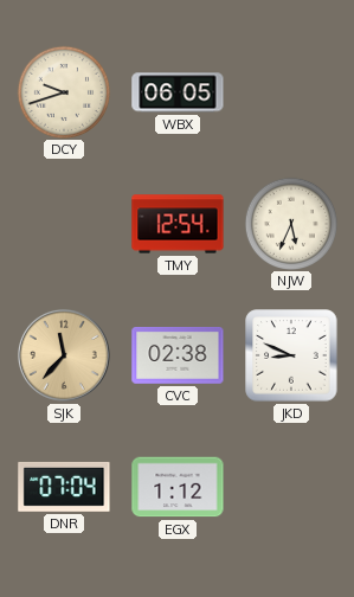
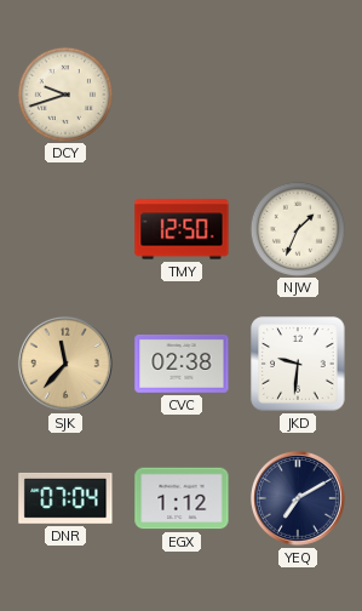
WBX: 06:05 -> none (178, 92)
TMY: 12:54 -> 12:50 (182, 229)
NJW: 5:34 -> 1:34 (297, 228)
JKD: 8:49 -> 9:31 (298, 364)
YEQ: none -> 7:10 (298, 498)
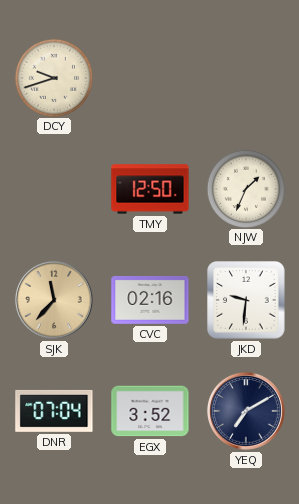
CVC: 02:38 -> 02:16 (150, 301)
EGX: 1:12 -> 3:52 (150, 411)
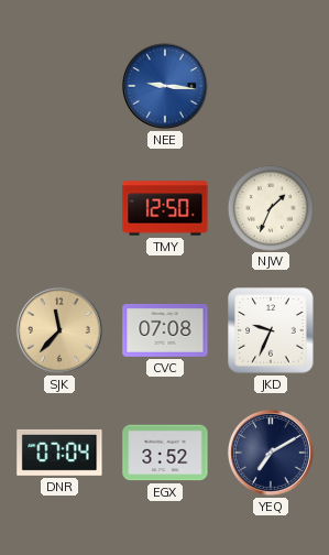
DCY: 9:42 -> none (53, 77)
NEE: none -> 9:16 (165, 86)
CVC: 02:16 -> 07:08 (165, 331)
JKD: 9:31 -> 9:34 (271, 330)
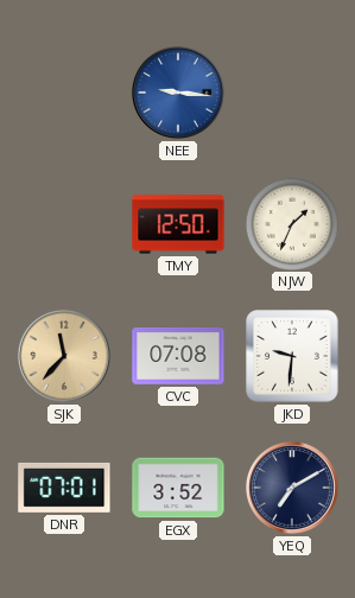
JKD: 9:34 -> 9:31 (292, 356)
DNR: 07:04 -> 07:01 (64, 488)
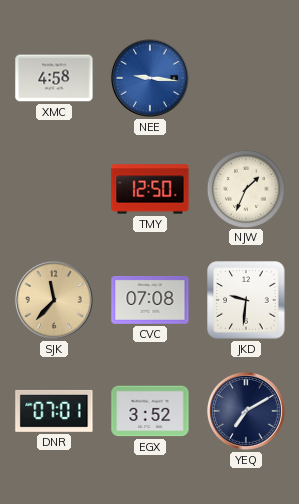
XMC: none -> 4:58 (54, 78)
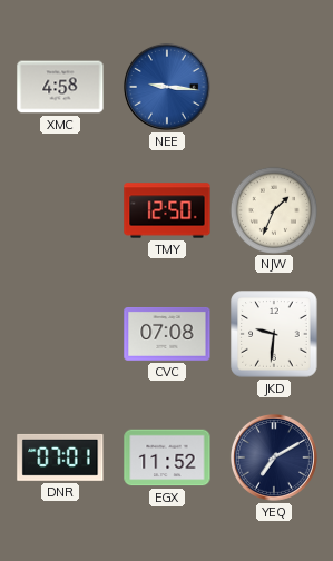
SJK: 11:37 -> none (54, 300)
EGX: 3:52 -> 11:52 (167, 457)
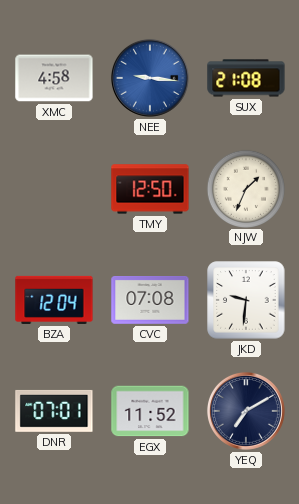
SUX: none -> 21:08 (246, 78)
BZA: none -> 12:04 (54, 300)
